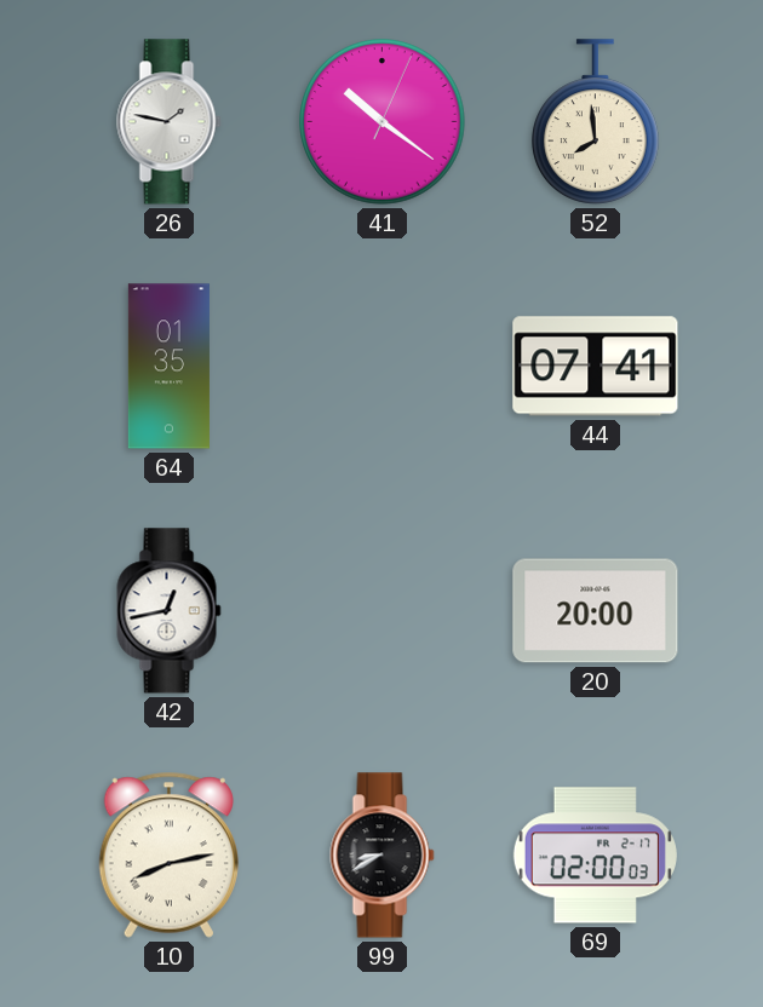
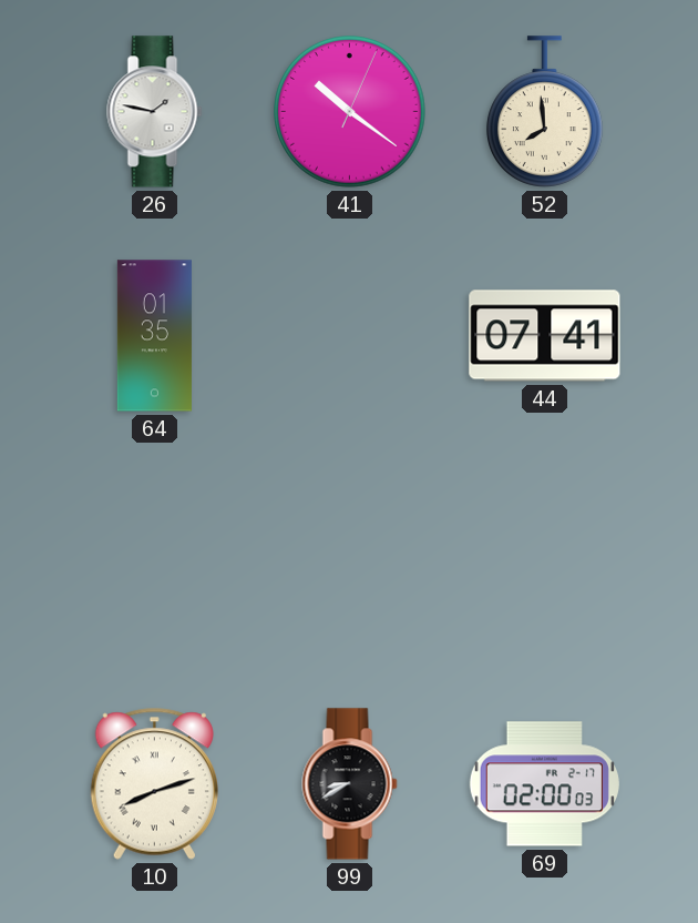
42: 12:43 -> none (170, 611)
20: 20:00 -> none (596, 611)
10: 8:13 -> 8:12 (154, 783)
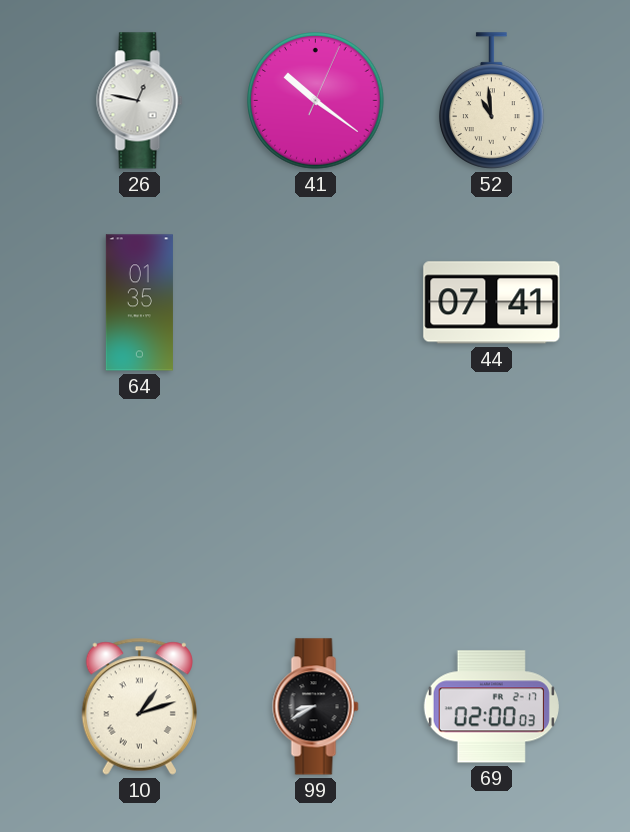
26: 1:47 -> 12:47 (140, 101)
52: 7:59 -> 10:59 (491, 101)
10: 8:12 -> 1:12 (139, 706)
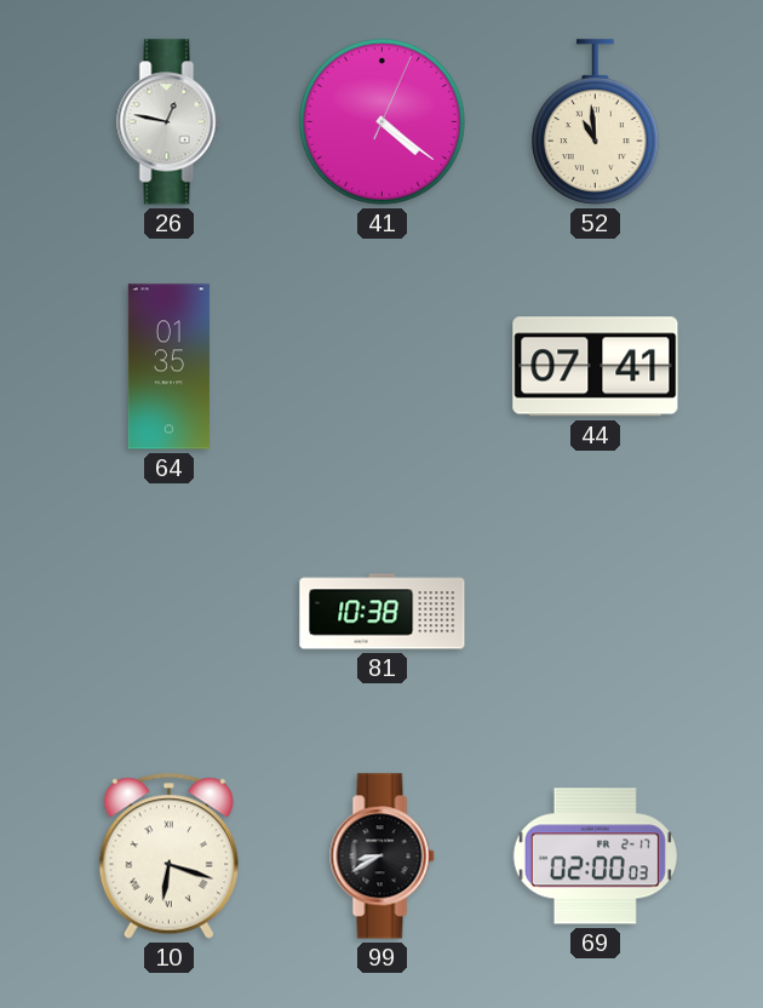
41: 10:21 -> 4:21 (383, 122)
81: none -> 10:38 (383, 612)
10: 1:12 -> 6:18 (168, 855)
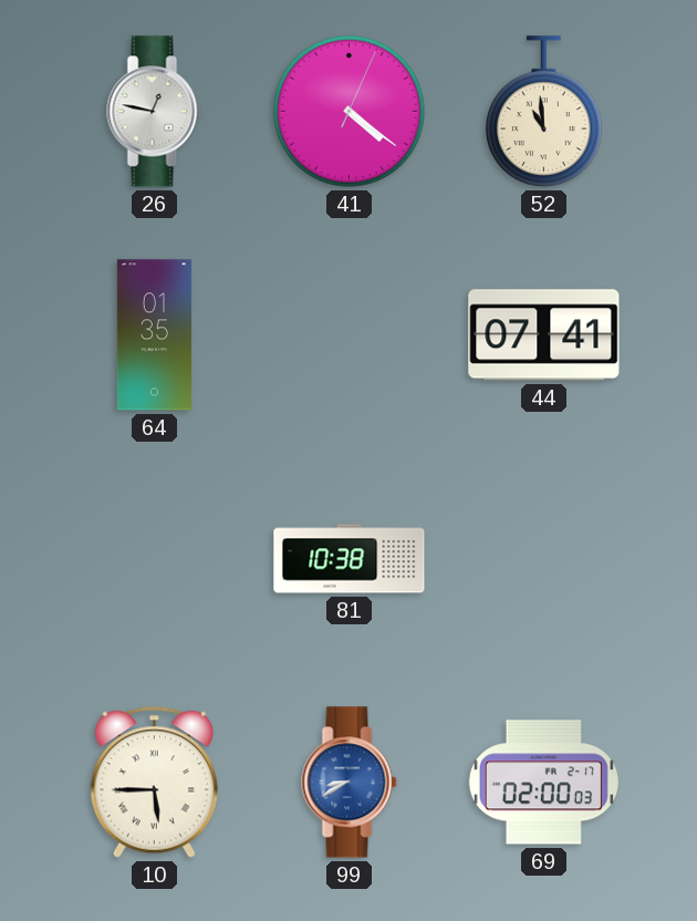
10: 6:18 -> 5:45 (154, 782)
99 dial: black -> blue (350, 783)
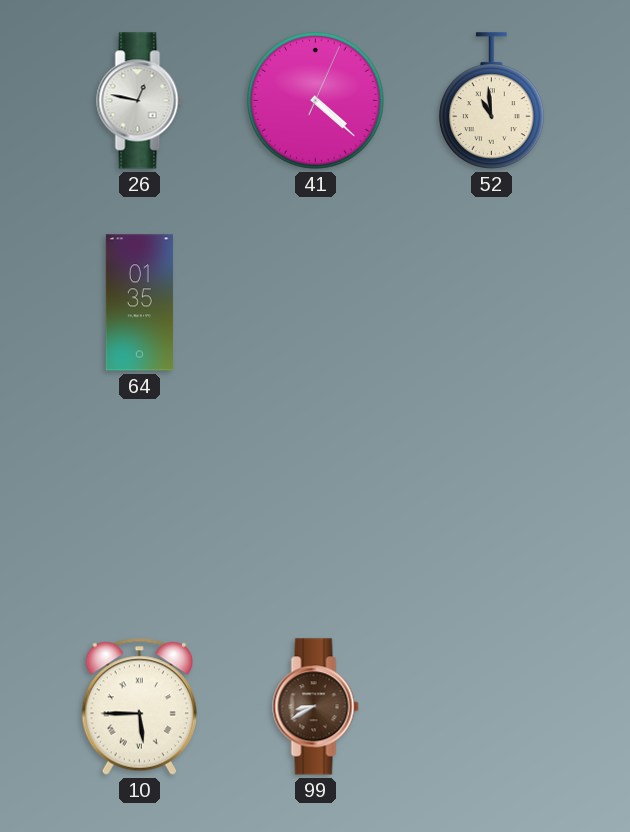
41: 4:21 -> 4:22 (316, 101)
44: 07:41 -> none (544, 335)
81: 10:38 -> none (350, 559)
99 dial: blue -> brown (316, 707)
69: 02:00 -> none (543, 783)
